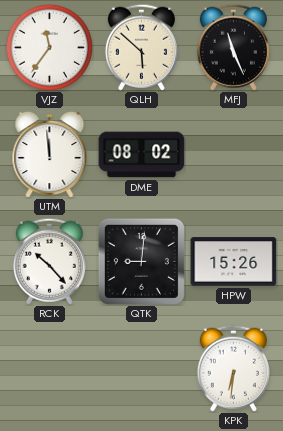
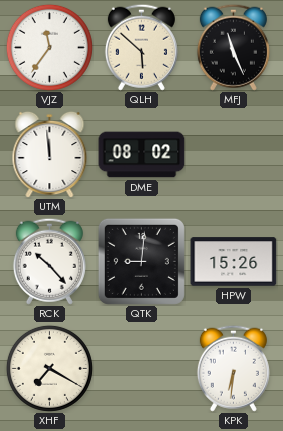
XHF: none -> 7:20 (49, 368)
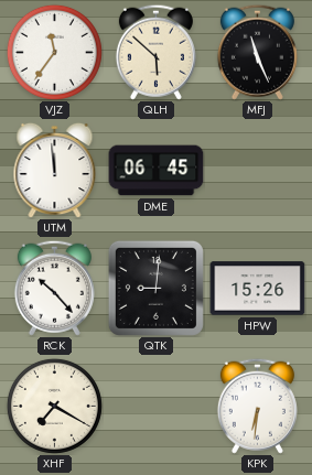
DME: 08:02 -> 06:45 (157, 171)
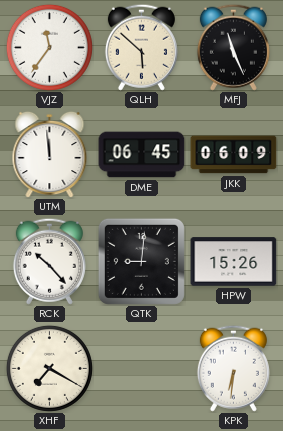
JKK: none -> 06:09 (234, 155)
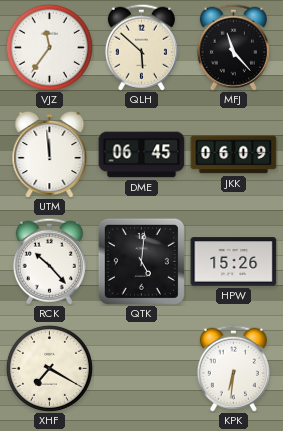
MFJ: 11:26 -> 11:23 (233, 47)
QTK: 9:01 -> 5:01 (141, 261)
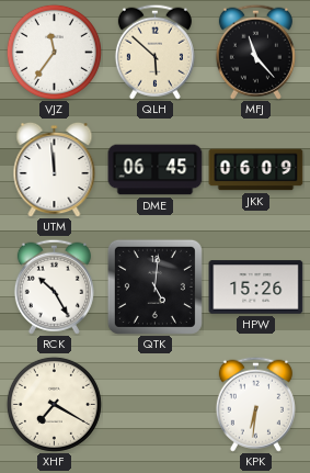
RCK: 10:23 -> 10:25 (54, 286)
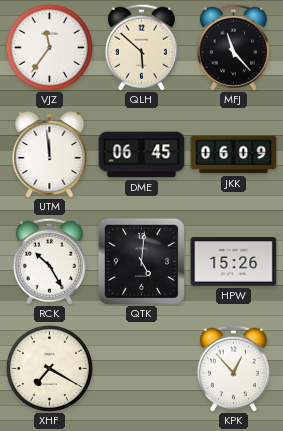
KPK: 6:31 -> 12:53 (233, 368)
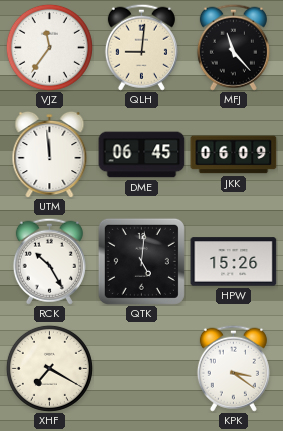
QLH: 5:52 -> 9:01 (141, 47)
KPK: 12:53 -> 3:21 (233, 368)
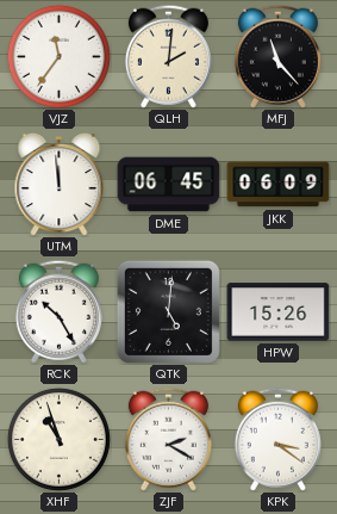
QLH: 9:01 -> 2:01 (168, 56)
XHF: 7:20 -> 10:57 (58, 439)
ZJF: none -> 2:20 (168, 439)
